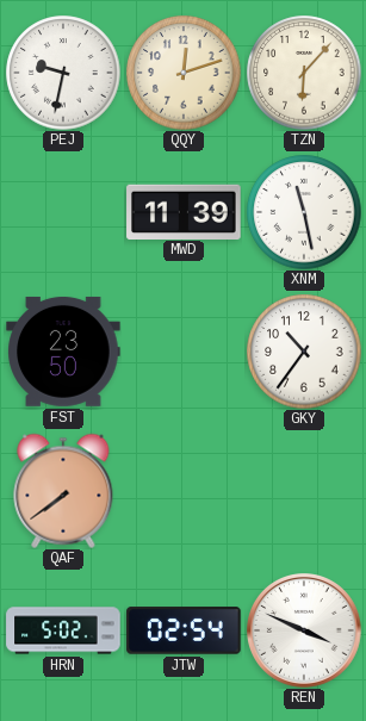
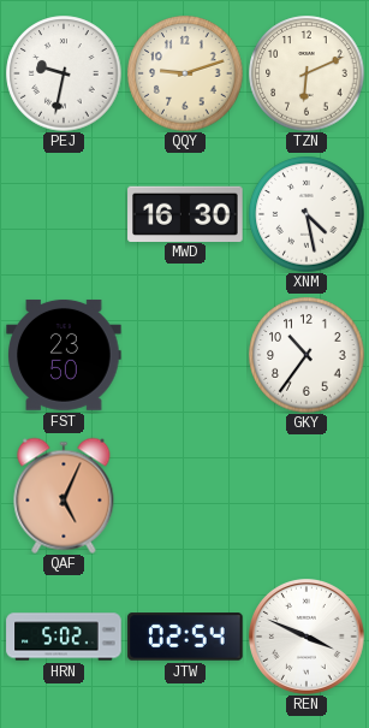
QQY: 12:12 -> 9:12 (185, 73)
TZN: 6:07 -> 6:11 (306, 73)
MWD: 11:39 -> 16:30 (185, 213)
XNM: 11:28 -> 4:28 (306, 214)
QAF: 7:39 -> 5:04 (64, 496)
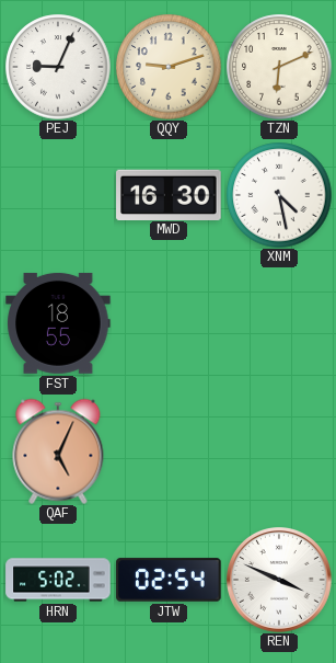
PEJ: 9:32 -> 9:04 (58, 67)
FST: 23:50 -> 18:55 (58, 323)
GKY: 10:36 -> none (306, 355)
